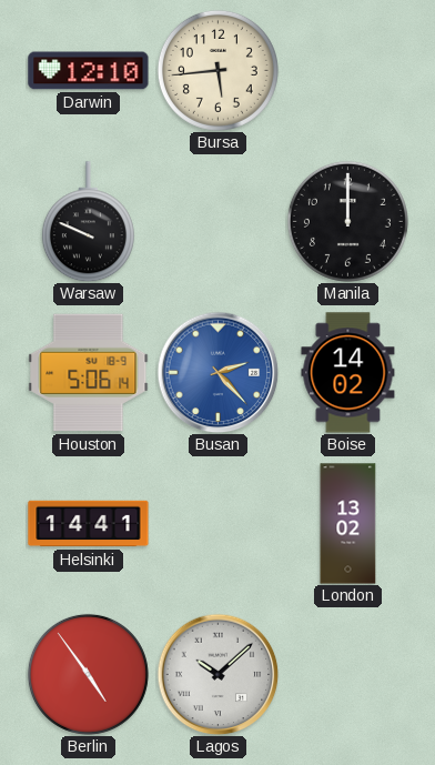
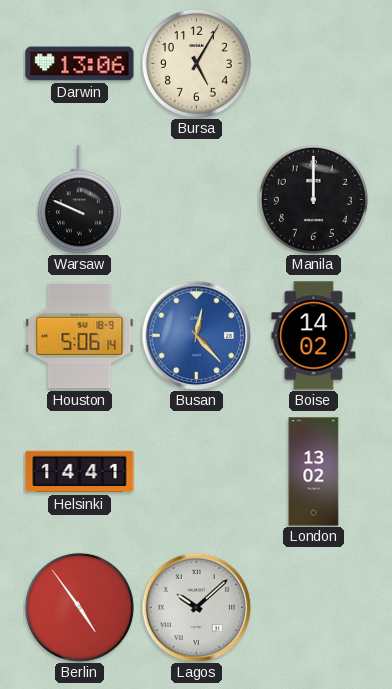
Darwin: 12:10 -> 13:06 (80, 64)
Bursa: 5:44 -> 5:05 (196, 63)
Busan: 2:23 -> 12:23 (196, 335)
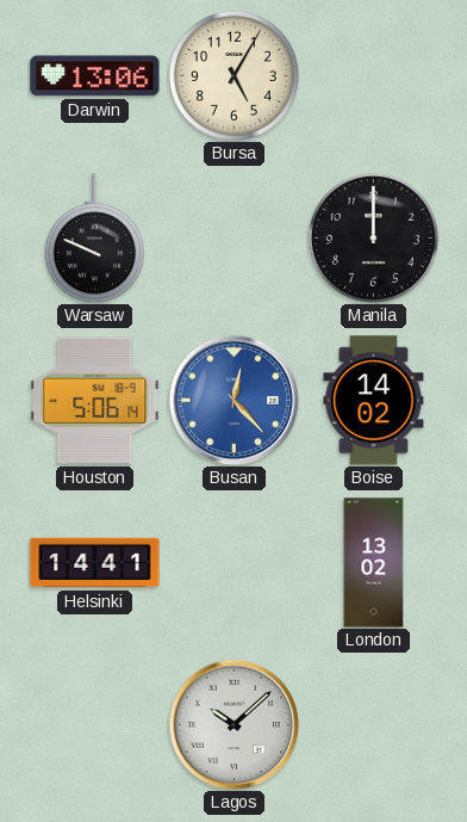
Berlin: 4:54 -> none (79, 607)
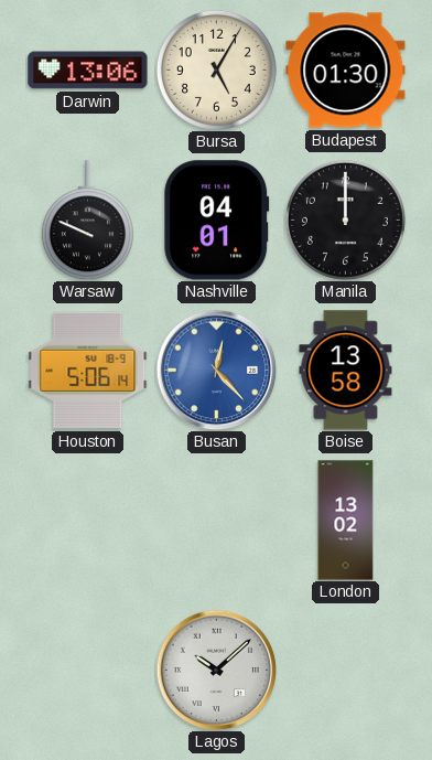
Budapest: none -> 01:30 (346, 71)
Nashville: none -> 04:01 (217, 221)
Boise: 14:02 -> 13:58 (346, 371)
Helsinki: 14:41 -> none (95, 563)
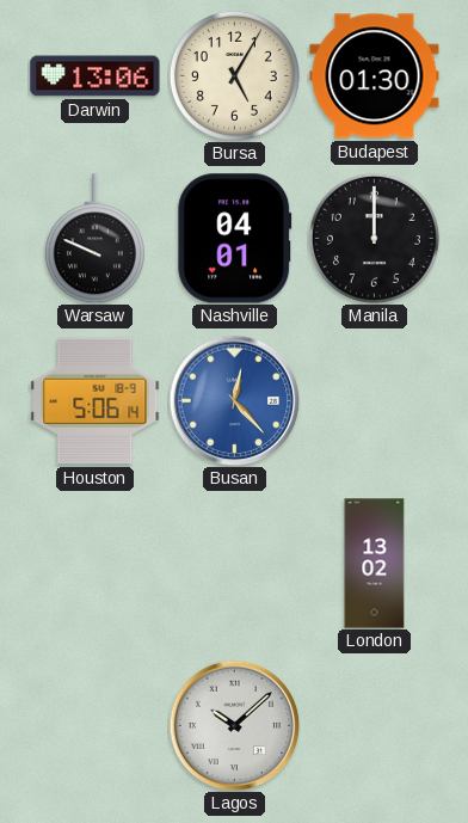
Boise: 13:58 -> none (346, 371)
